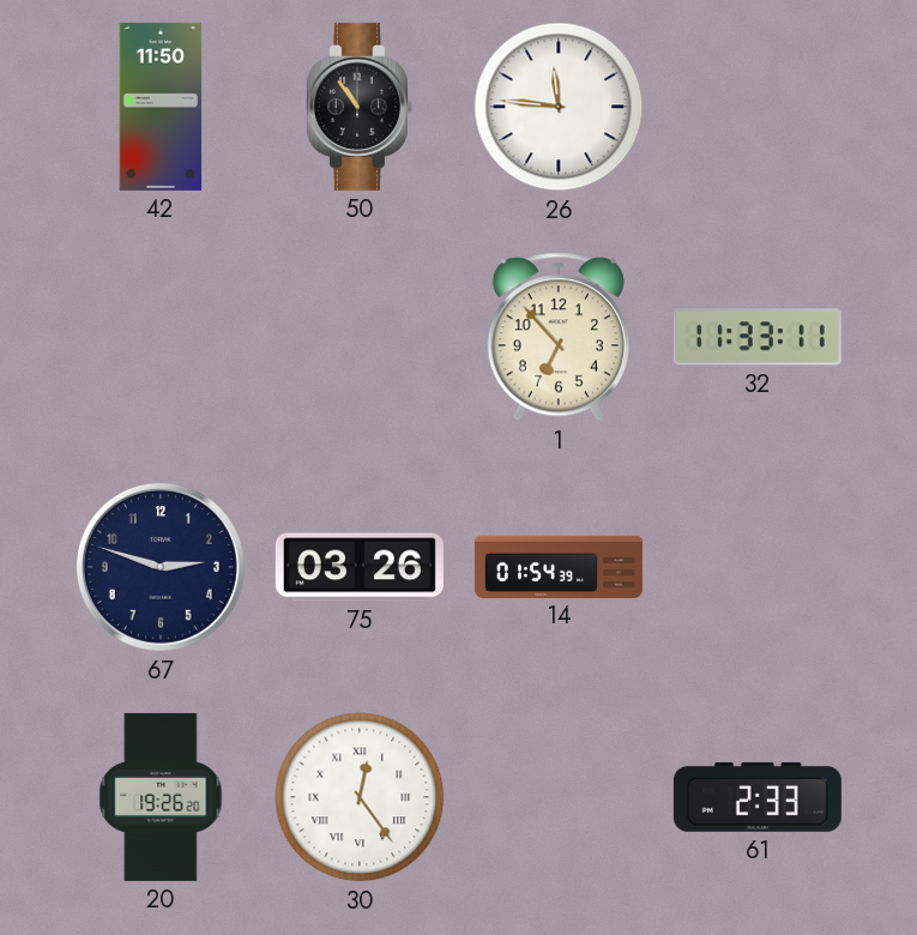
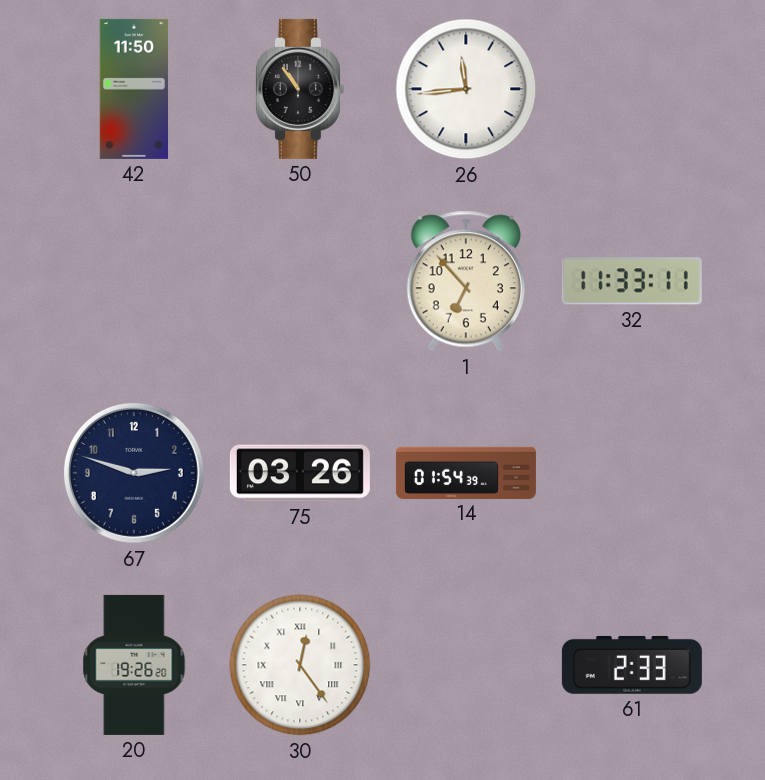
26: 11:46 -> 11:44 (466, 89)
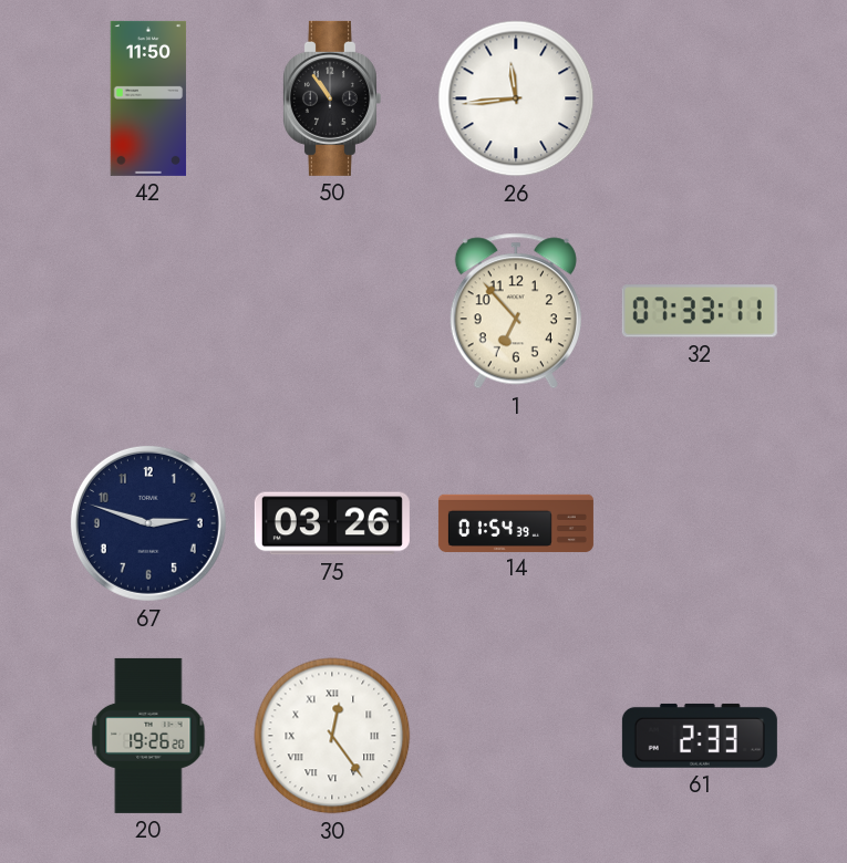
32: 11:33 -> 07:33 (700, 311)
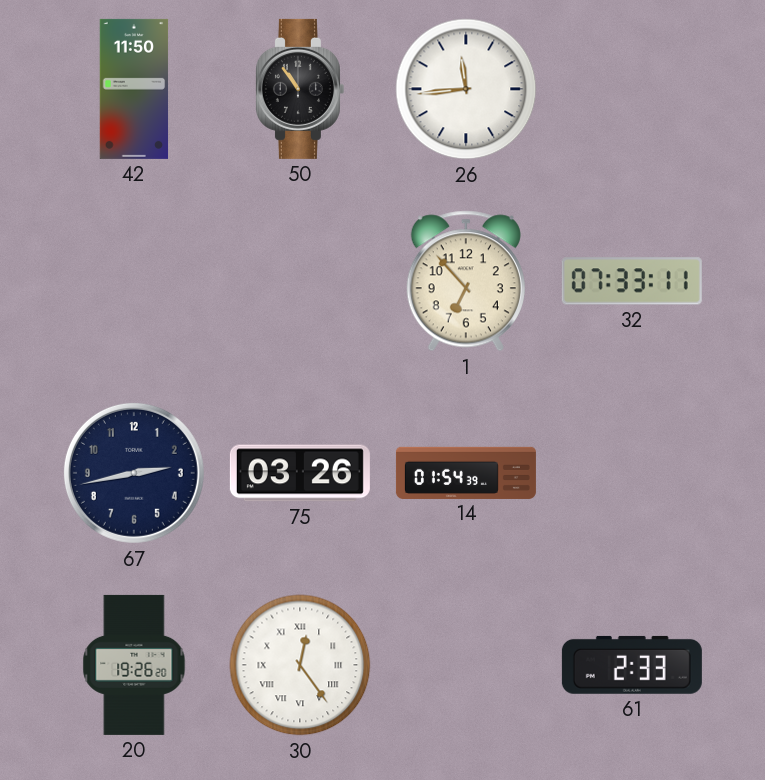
67: 2:48 -> 2:43 (134, 473)
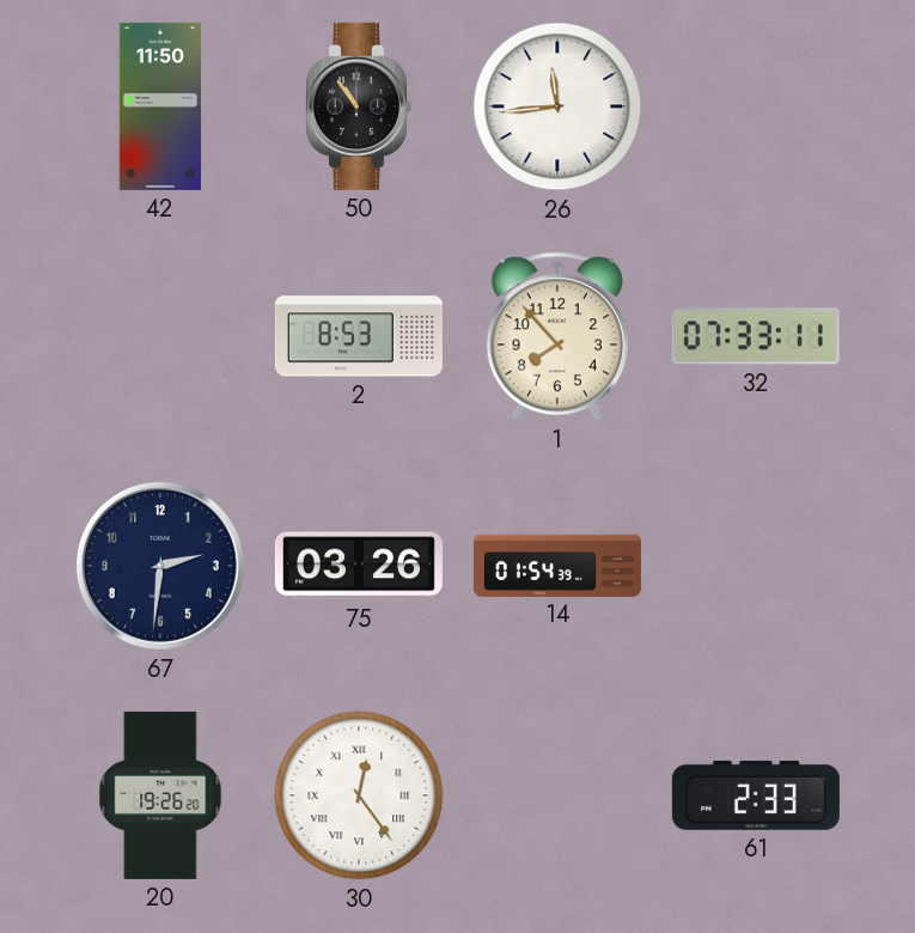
2: none -> 8:53 (359, 336)
1: 6:53 -> 7:53 (557, 336)
67: 2:43 -> 2:31 (160, 566)
